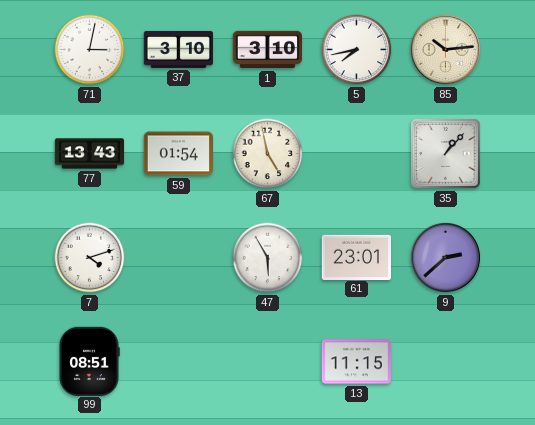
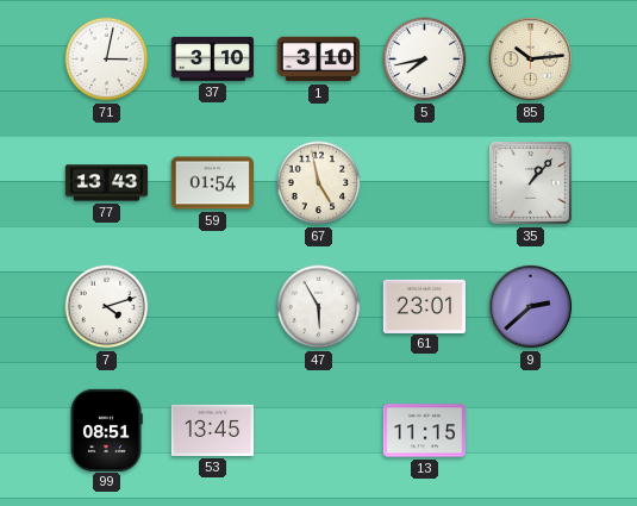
53: none -> 13:45 (212, 430)
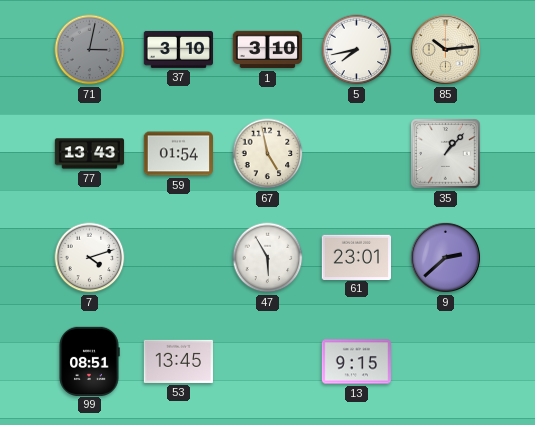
71 dial: white -> grey (90, 50)
13: 11:15 -> 9:15 (356, 362)
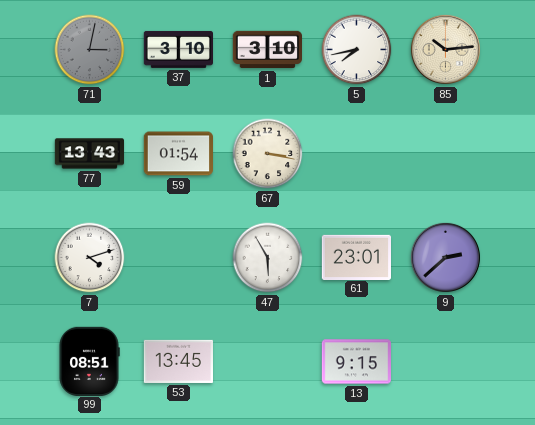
67: 4:58 -> 3:17 (268, 154)
35: 1:07 -> none (446, 154)
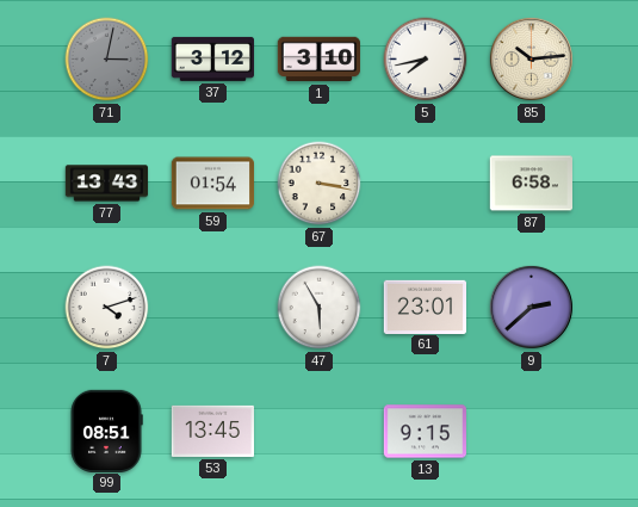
37: 3:10 -> 3:12 (212, 58)
87: none -> 6:58 (531, 184)
